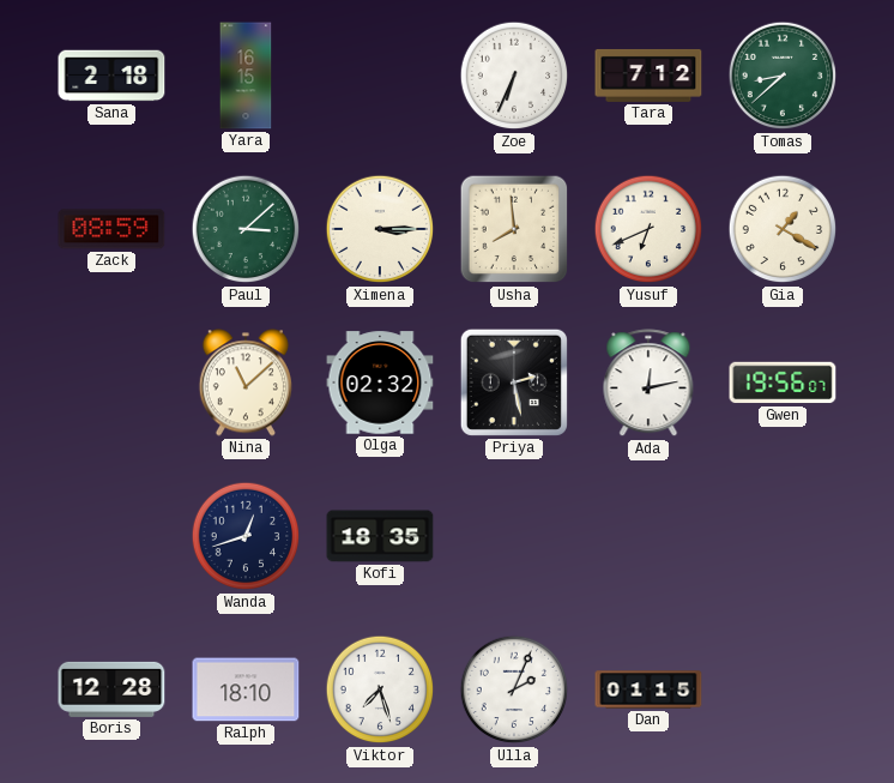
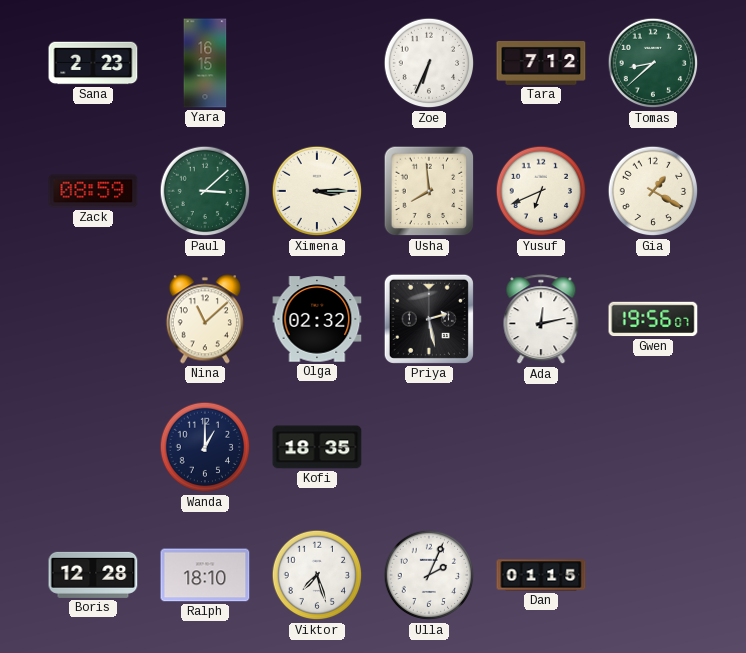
Sana: 2:18 -> 2:23 (93, 63)
Wanda: 12:42 -> 1:00 (205, 447)
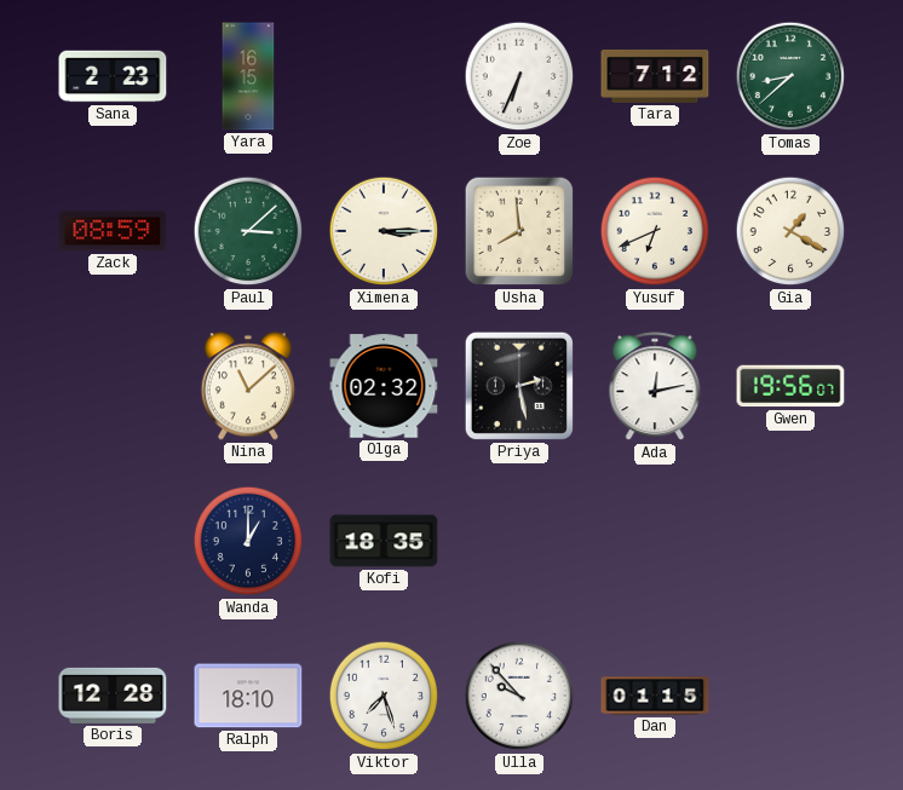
Ulla: 2:04 -> 9:53 (519, 696)
